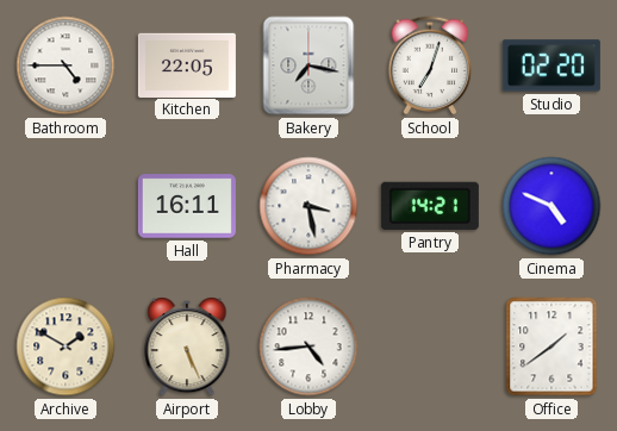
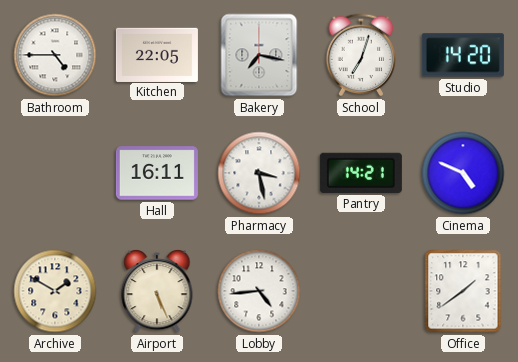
Studio: 02:20 -> 14:20 (463, 55)
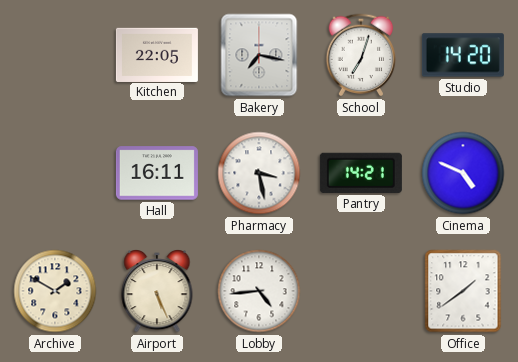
Bathroom: 4:45 -> none (55, 55)
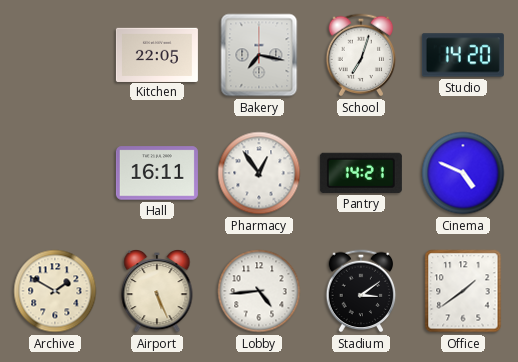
Pharmacy: 3:28 -> 12:54 (259, 173)
Stadium: none -> 3:09 (361, 291)
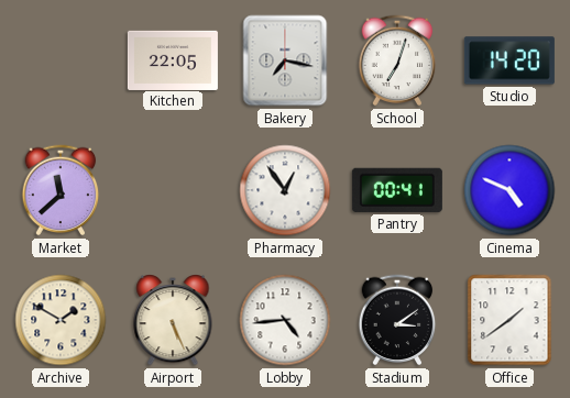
Market: none -> 11:38 (61, 190)
Hall: 16:11 -> none (157, 173)
Pantry: 14:21 -> 00:41 (397, 190)
